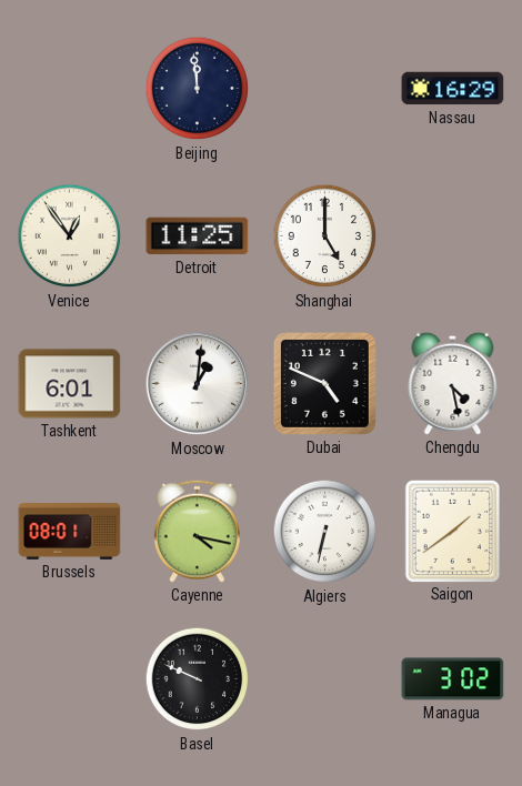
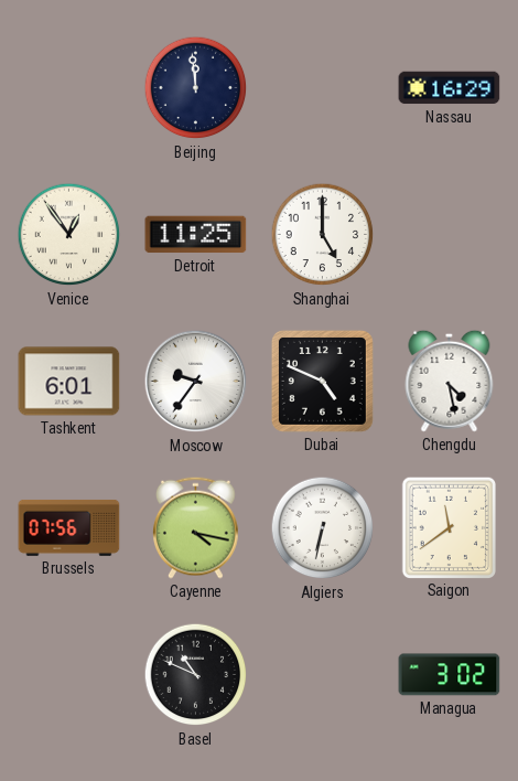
Moscow: 1:01 -> 9:36 (196, 382)
Brussels: 08:01 -> 07:56 (69, 527)
Saigon: 1:39 -> 11:39 (449, 527)
Basel: 9:49 -> 10:49 (196, 675)
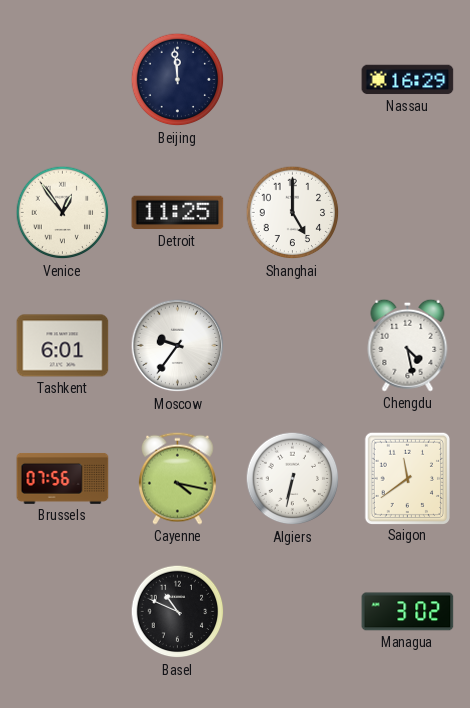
Dubai: 4:49 -> none (322, 381)
